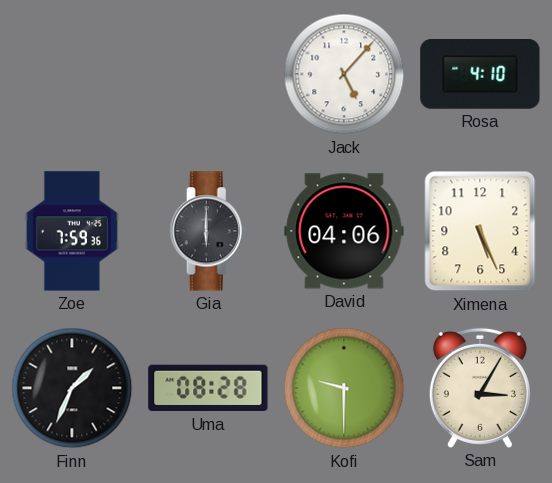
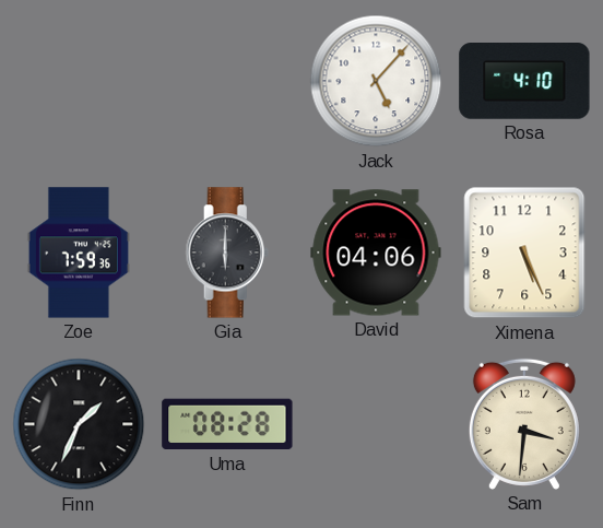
Kofi: 9:30 -> none (344, 388)
Sam: 3:05 -> 3:31 (524, 424)
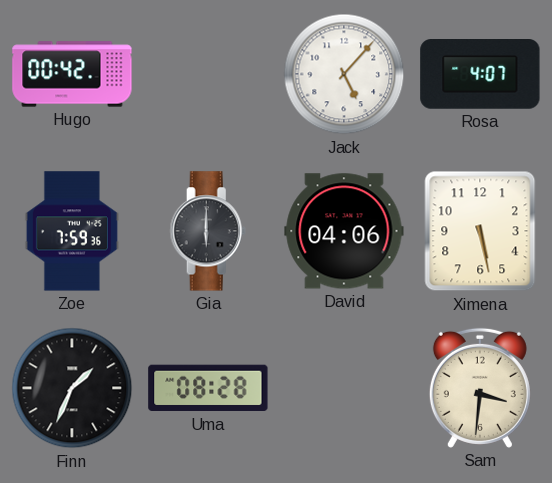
Hugo: none -> 00:42 (72, 74)
Rosa: 4:10 -> 4:07 (480, 75)
Ximena: 5:26 -> 5:28 (480, 231)
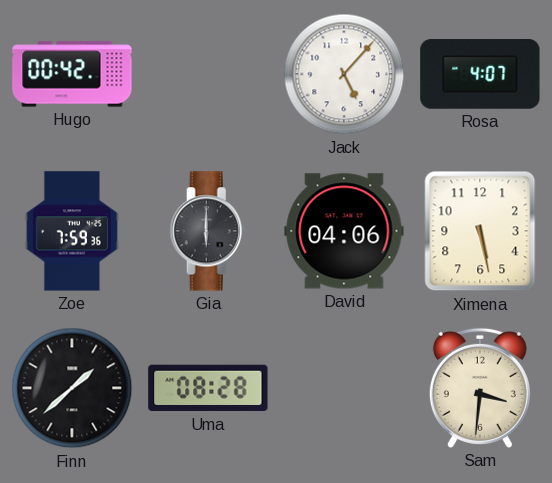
Finn: 1:34 -> 1:38 (72, 388)
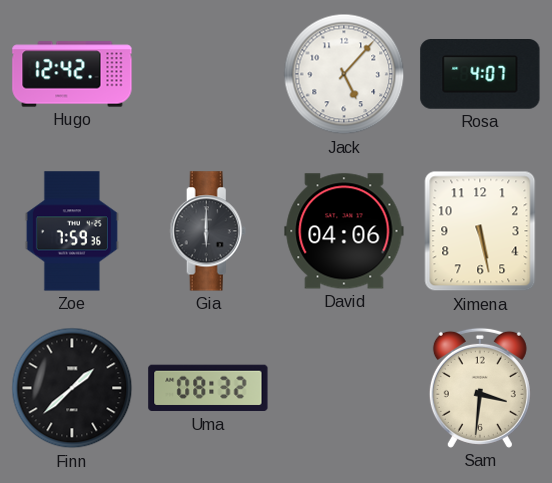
Hugo: 00:42 -> 12:42 (72, 74)
Uma: 08:28 -> 08:32 (208, 388)
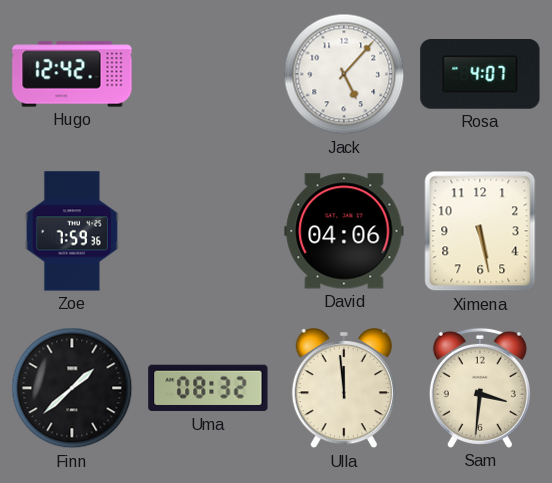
Gia: 6:00 -> none (208, 231)
Ulla: none -> 11:59 (344, 389)
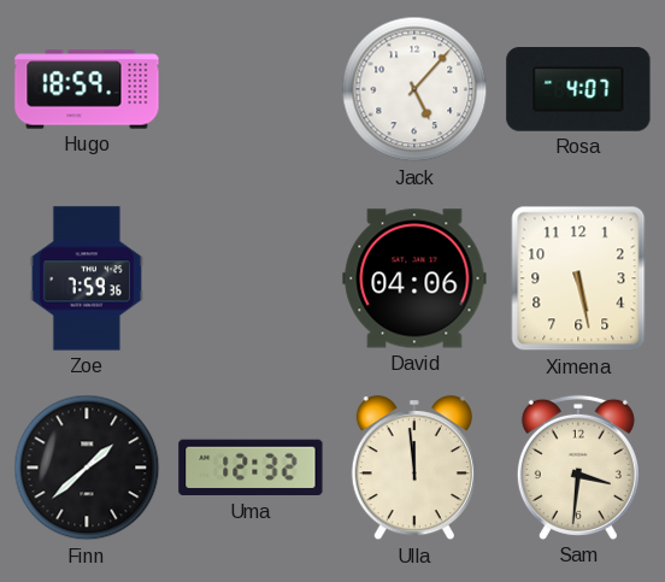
Hugo: 12:42 -> 18:59 (87, 89)
Uma: 08:32 -> 12:32 (251, 468)
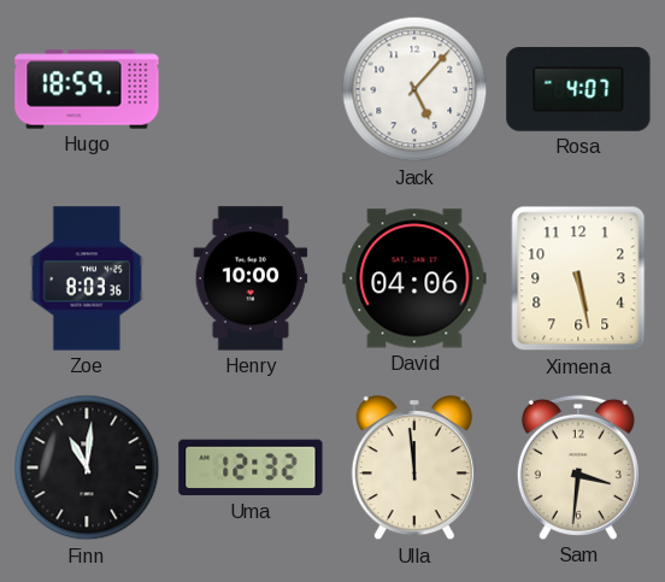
Zoe: 7:59 -> 8:03 (87, 278)
Henry: none -> 10:00 (251, 278)
Finn: 1:38 -> 11:01 (87, 468)
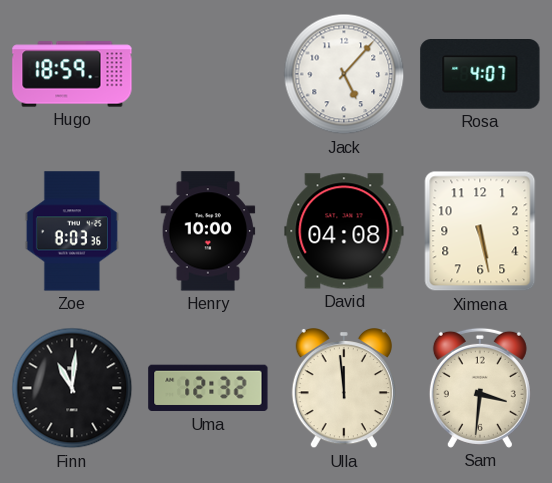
David: 04:06 -> 04:08 (344, 231)
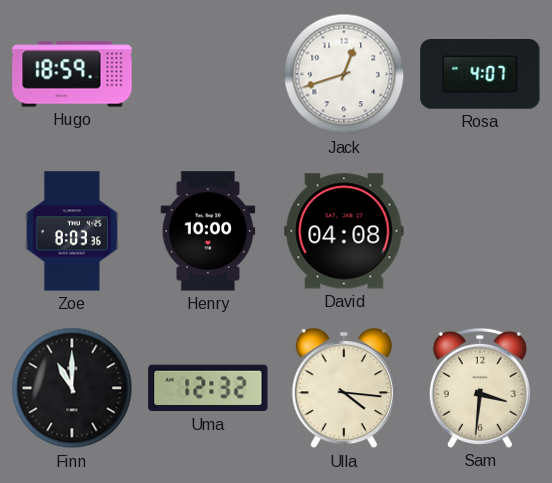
Jack: 5:07 -> 12:42 (344, 74)
Ximena: 5:28 -> none (480, 231)
Finn: 11:01 -> 11:00 (72, 388)
Ulla: 11:59 -> 4:16 (344, 389)
